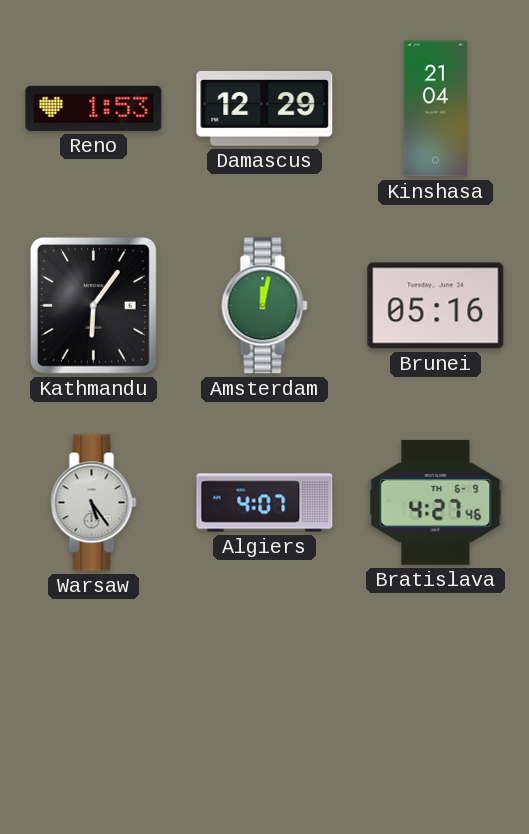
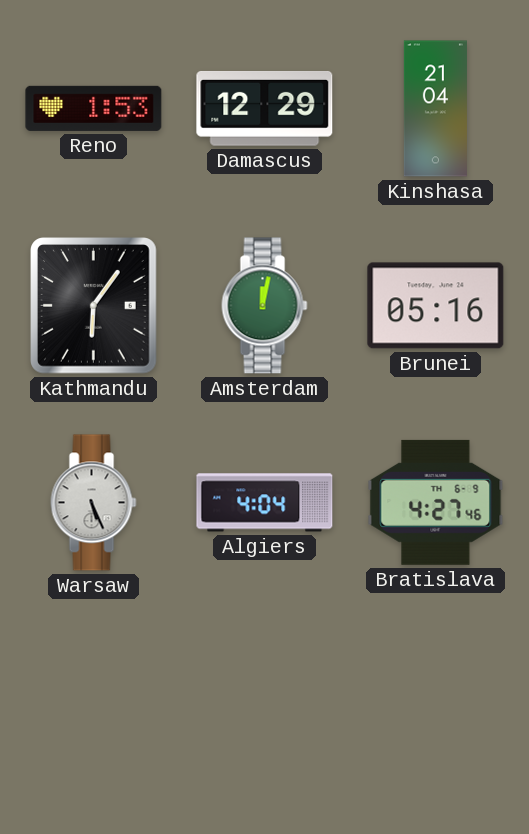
Warsaw: 5:24 -> 5:26 (94, 503)
Algiers: 4:07 -> 4:04 (265, 503)
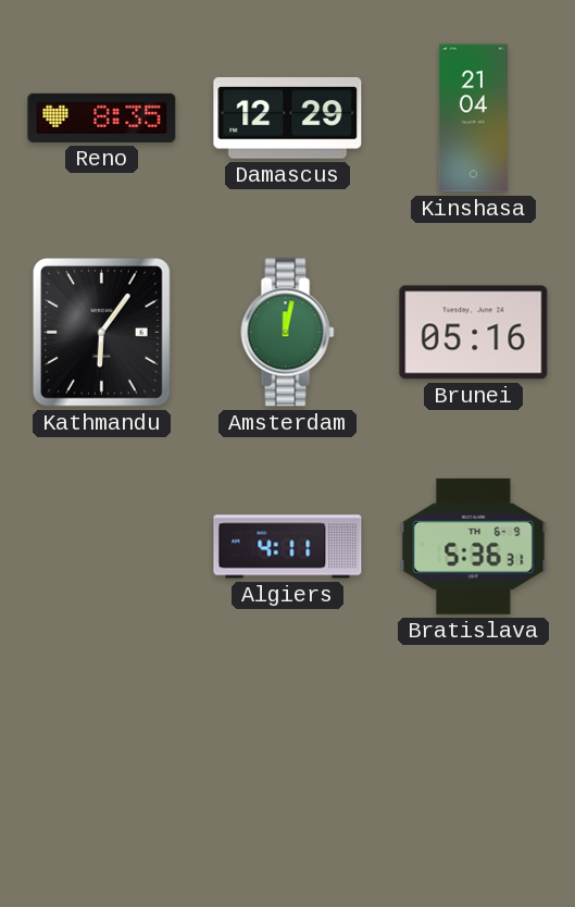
Reno: 1:53 -> 8:35 (102, 117)
Warsaw: 5:26 -> none (94, 503)
Algiers: 4:04 -> 4:11 (288, 547)
Bratislava: 4:27 -> 5:36 (474, 546)
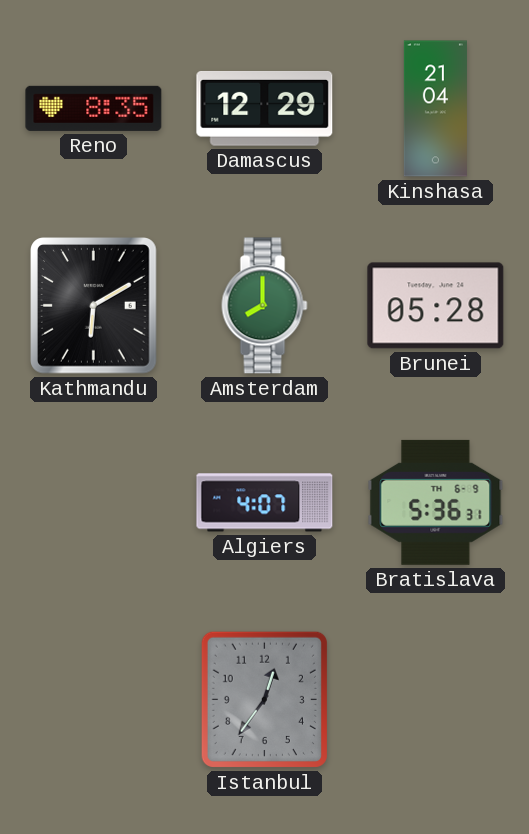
Kathmandu: 6:06 -> 6:10 (94, 306)
Amsterdam: 12:02 -> 8:00 (265, 306)
Brunei: 05:16 -> 05:28 (436, 306)
Algiers: 4:11 -> 4:07 (265, 503)
Istanbul: none -> 12:36 (264, 699)
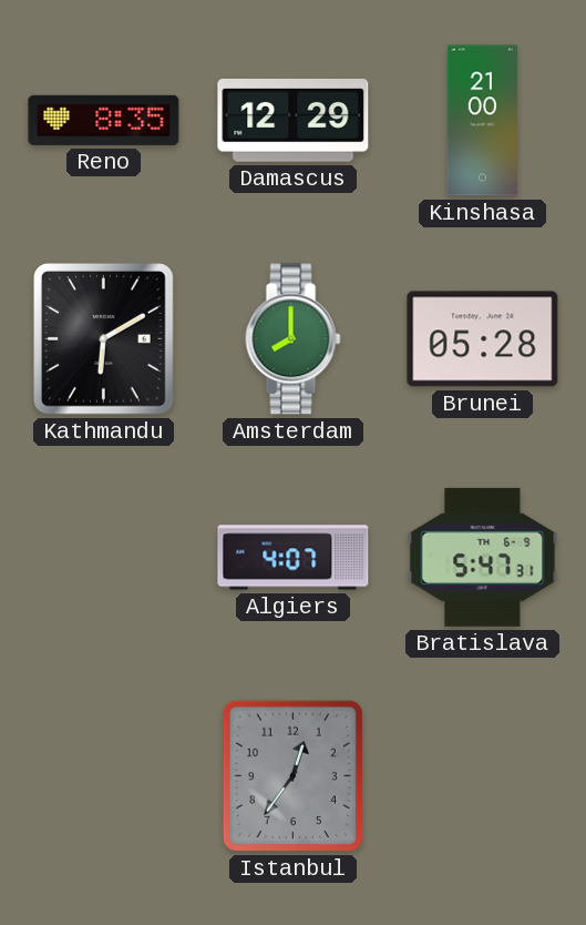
Kinshasa: 21:04 -> 21:00 (482, 121)
Bratislava: 5:36 -> 5:47 (483, 557)
